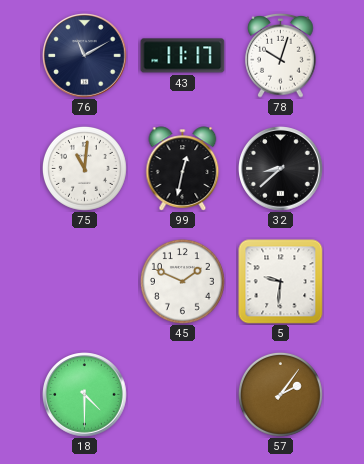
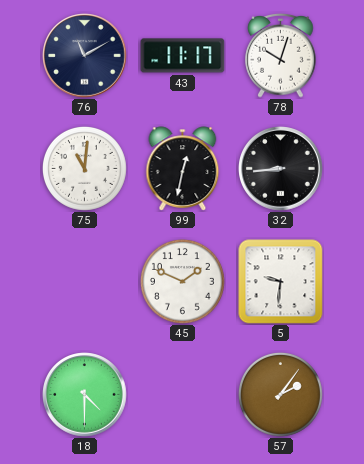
32: 8:38 -> 8:44 (281, 169)
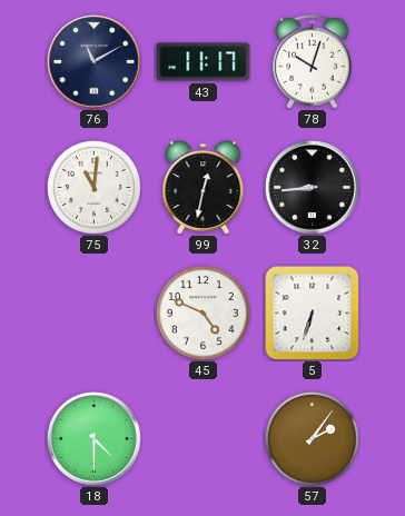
45: 1:49 -> 4:49 (202, 312)
5: 9:31 -> 6:33 (313, 314)
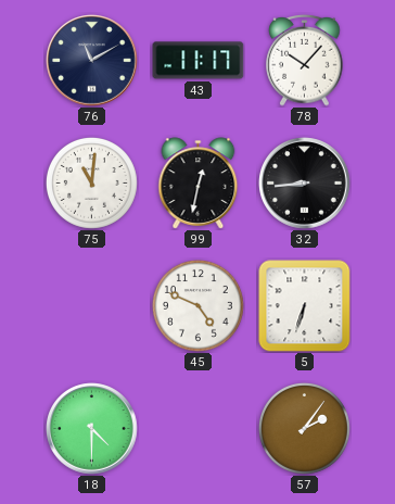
78: 10:03 -> 10:07 (305, 60)
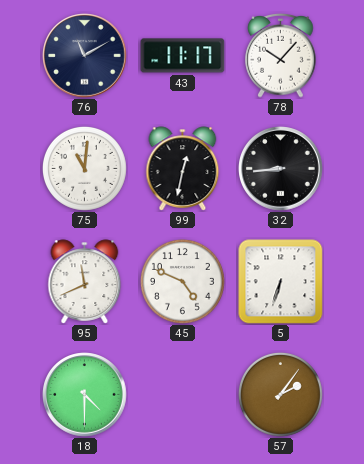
95: none -> 11:41 (85, 282)
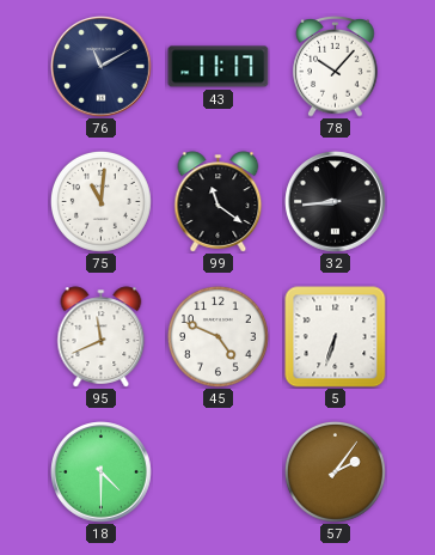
99: 12:32 -> 11:21 (219, 202)
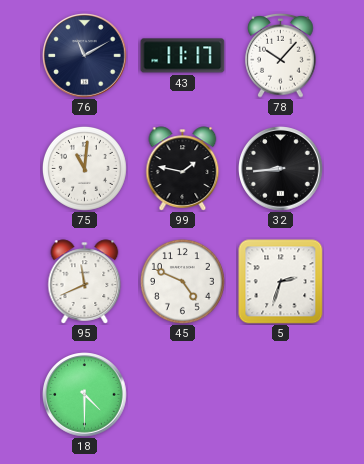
99: 11:21 -> 1:47 (183, 169)
5: 6:33 -> 2:33 (281, 282)
57: 2:06 -> none (335, 471)
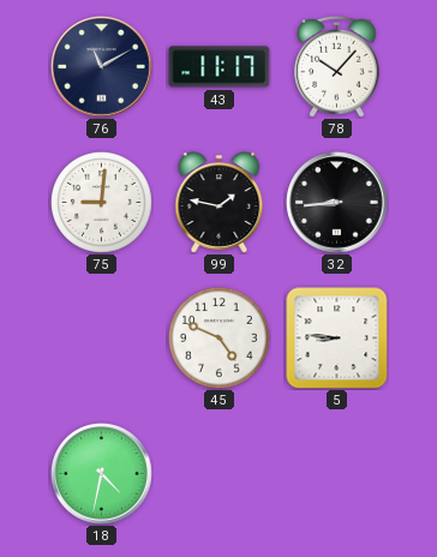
75: 11:01 -> 9:01 (101, 202)
95: 11:41 -> none (85, 282)
5: 2:33 -> 8:46 (337, 339)
18: 4:30 -> 4:32 (102, 474)
